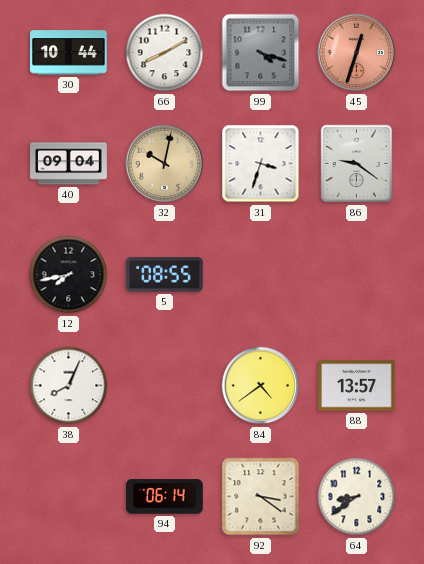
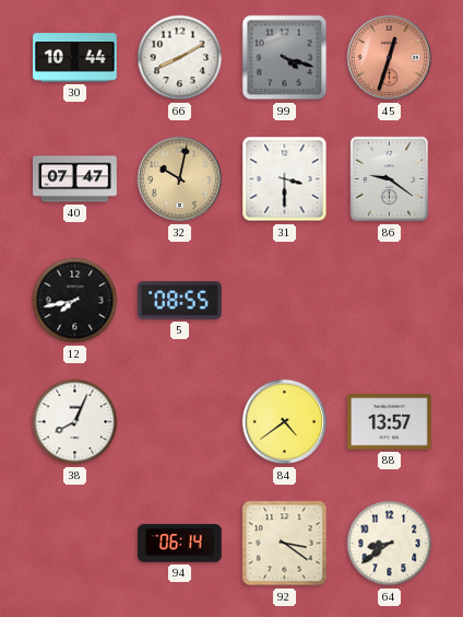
40: 09:04 -> 07:47 (75, 179)
31: 3:33 -> 3:30 (285, 179)
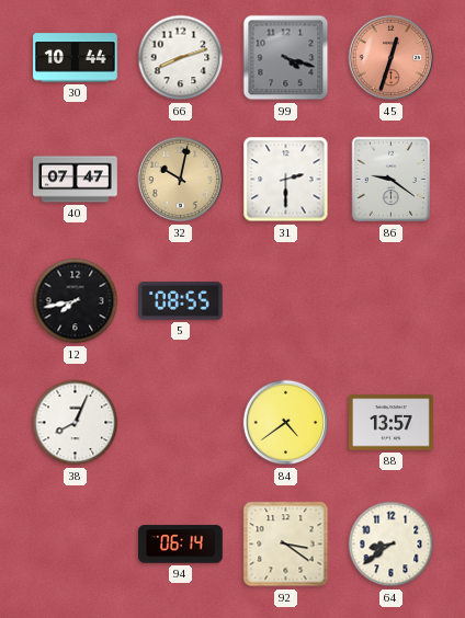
66: 8:10 -> 8:12 (181, 58)
31: 3:30 -> 2:30 (286, 180)
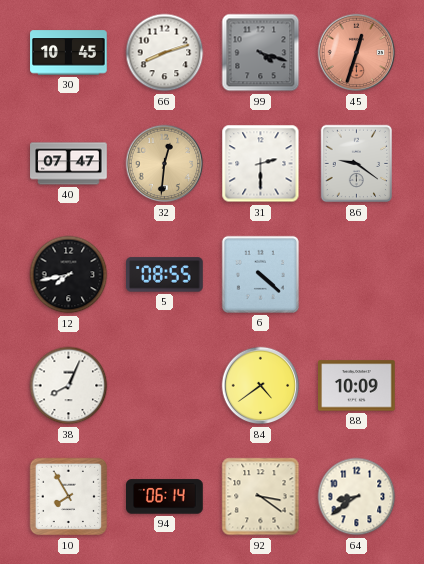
30: 10:44 -> 10:45 (69, 53)
32: 10:02 -> 12:31 (165, 164)
6: none -> 4:22 (260, 274)
88: 13:57 -> 10:09 (357, 386)
10: none -> 7:55 (69, 497)
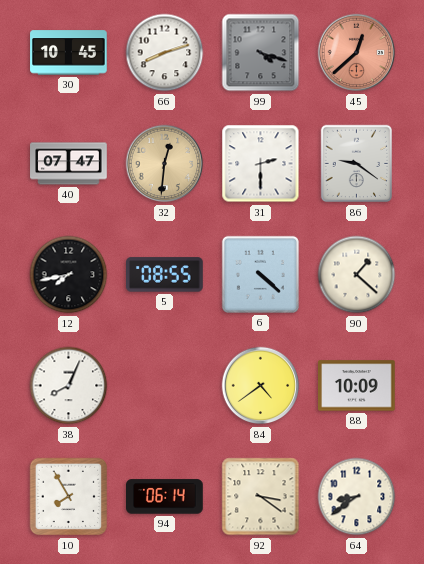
45: 12:33 -> 12:38 (357, 53)
90: none -> 1:22 (357, 275)
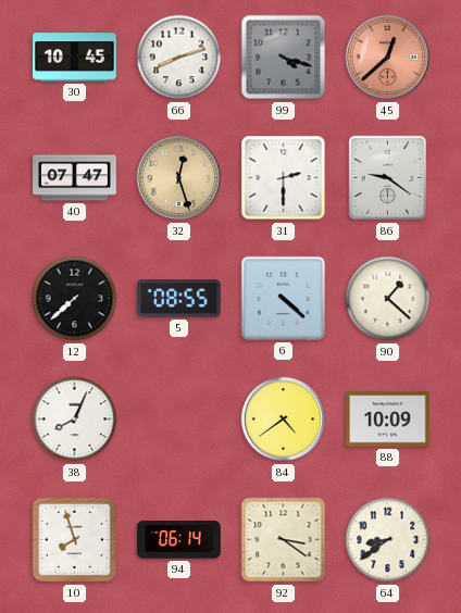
32: 12:31 -> 12:27 (179, 178)
12: 7:43 -> 7:38 (75, 299)
10: 7:55 -> 7:57 (75, 540)
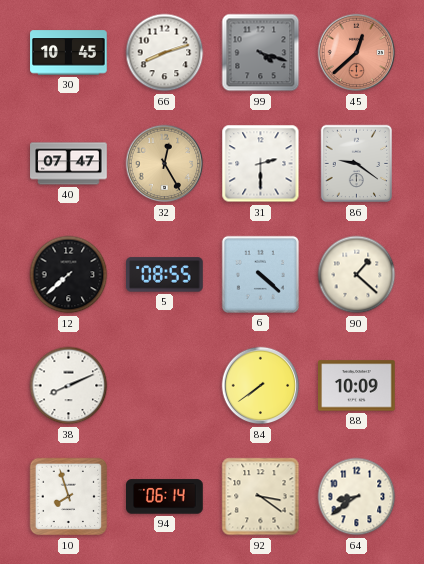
32: 12:27 -> 12:25 (165, 164)
38: 8:04 -> 8:11 (69, 386)
84: 4:39 -> 7:39 (261, 386)
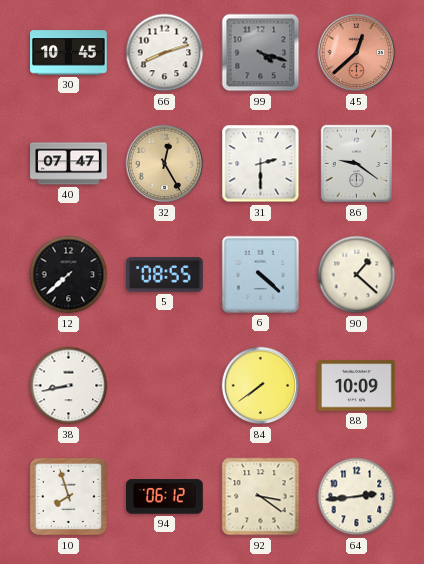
38: 8:11 -> 8:43 (69, 386)
94: 06:14 -> 06:12 (165, 497)
64: 8:39 -> 2:44 (357, 497)
